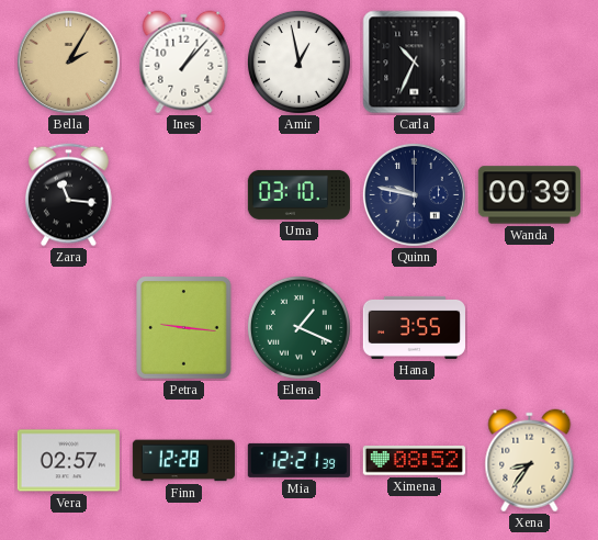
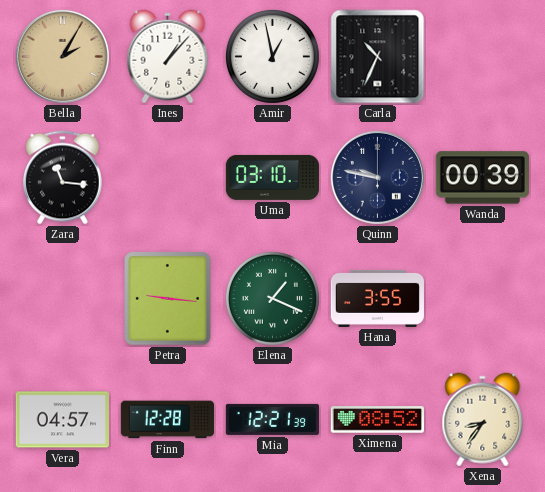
Vera: 02:57 -> 04:57 (62, 420)
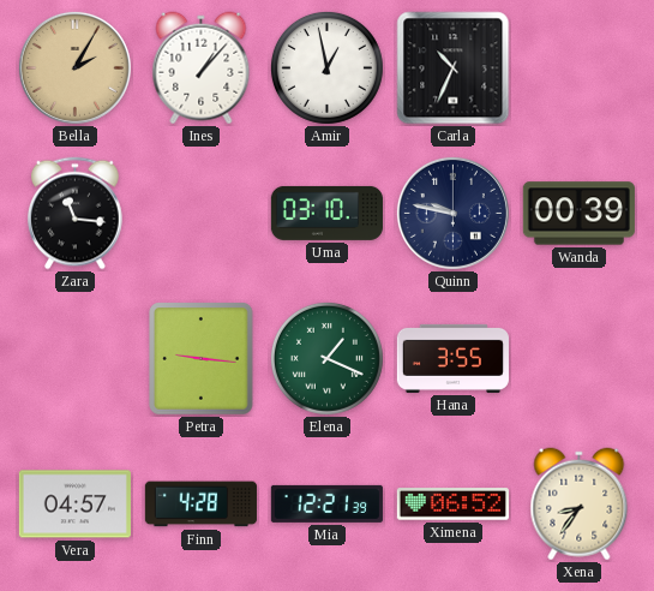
Finn: 12:28 -> 4:28 (200, 505)
Ximena: 08:52 -> 06:52 (452, 505)
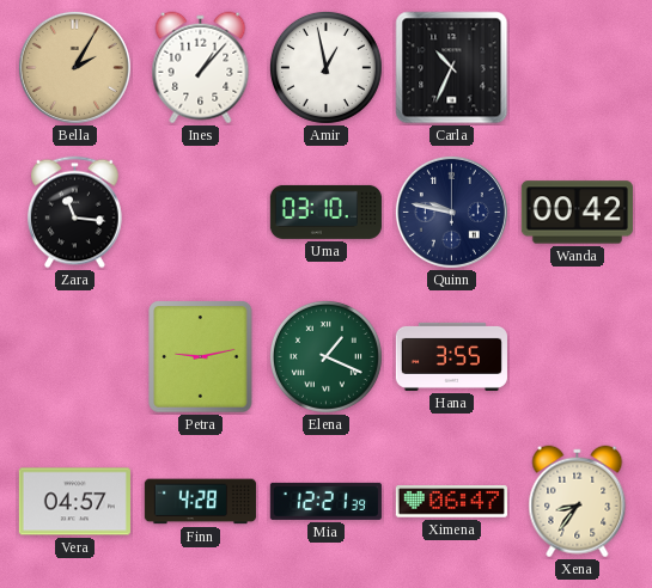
Wanda: 00:39 -> 00:42 (577, 213)
Petra: 9:16 -> 9:13 (201, 357)
Ximena: 06:52 -> 06:47 (451, 502)
